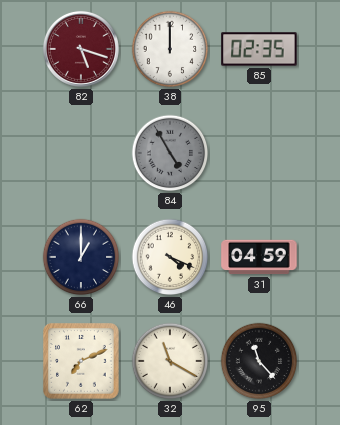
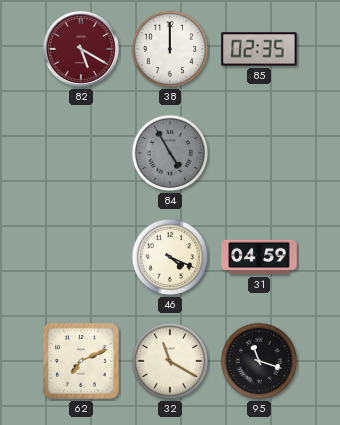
82: 5:18 -> 5:20 (81, 49)
66: 1:00 -> none (81, 257)
95: 11:23 -> 11:18 (259, 361)
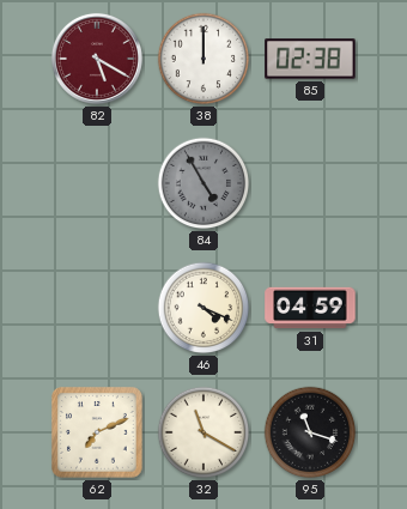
85: 02:35 -> 02:38 (310, 59)
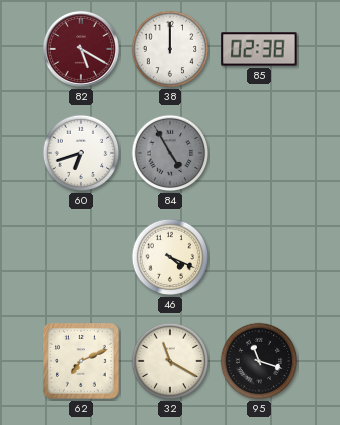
60: none -> 6:42 (81, 153)
31: 04:59 -> none (310, 308)
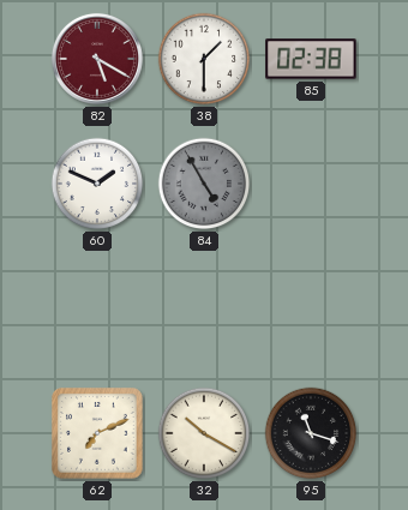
38: 12:00 -> 1:30 (204, 59)
60: 6:42 -> 1:49 (97, 184)
46: 4:19 -> none (170, 257)
32: 11:20 -> 10:20 (204, 433)
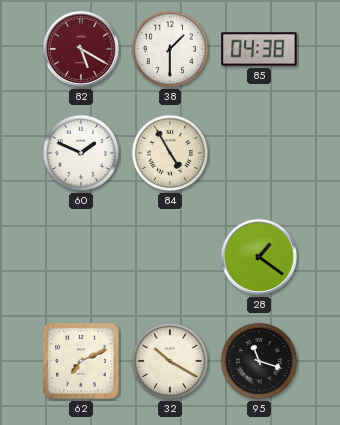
85: 02:38 -> 04:38 (259, 49)
84 dial: grey -> cream (170, 153)
28: none -> 1:21 (259, 257)
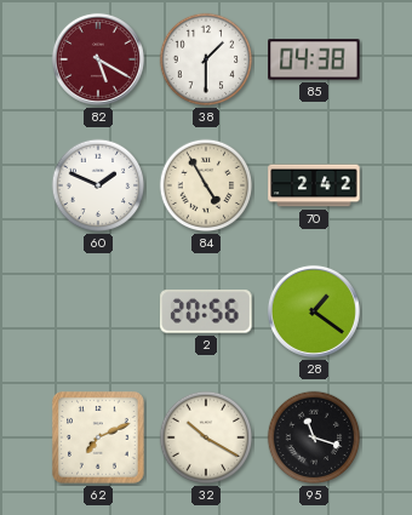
70: none -> 2:42 (314, 185)
2: none -> 20:56 (206, 311)
